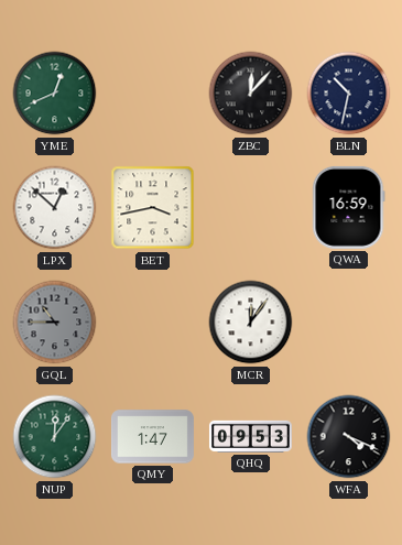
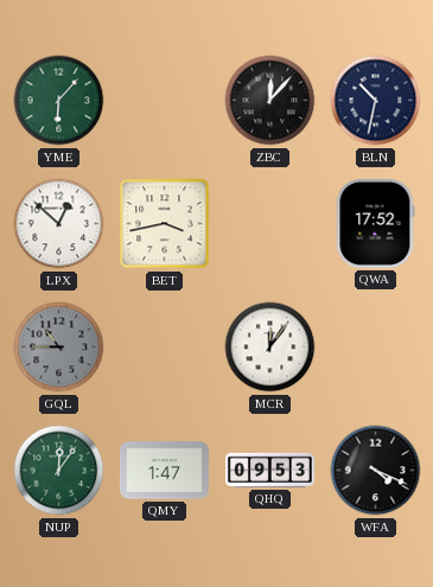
YME: 12:41 -> 6:07 (59, 101)
QWA: 16:59 -> 17:52 (376, 223)
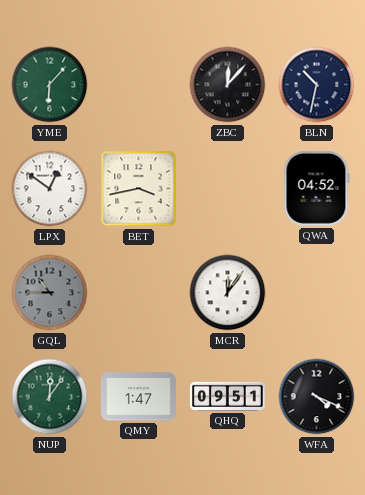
LPX: 12:52 -> 12:51 (50, 189)
QWA: 17:52 -> 04:52 (317, 188)
QHQ: 09:53 -> 09:51 (227, 396)
